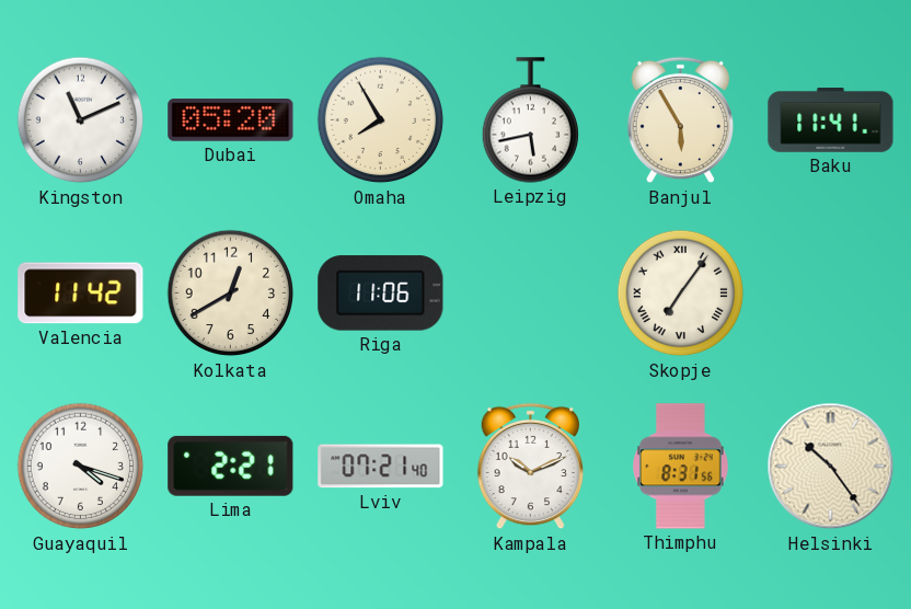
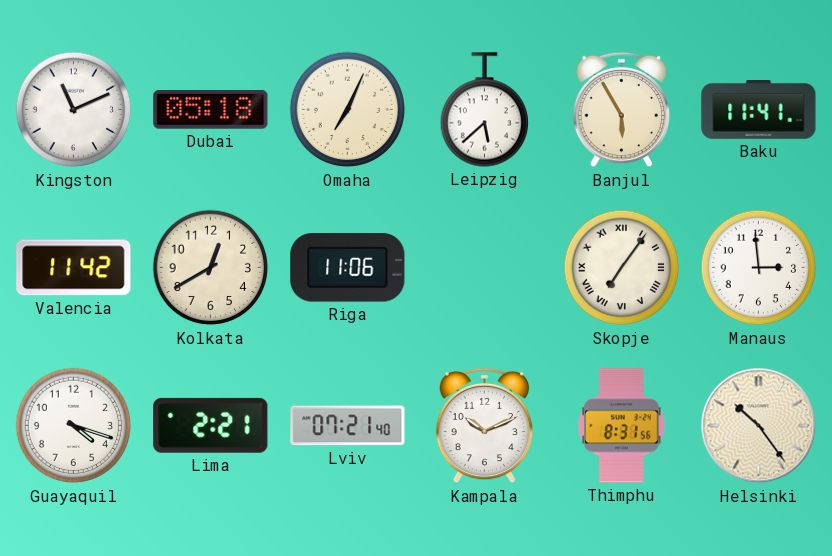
Dubai: 05:20 -> 05:18 (211, 110)
Omaha: 7:55 -> 7:04 (348, 110)
Leipzig: 5:43 -> 5:38 (484, 110)
Manaus: none -> 2:59 (759, 268)
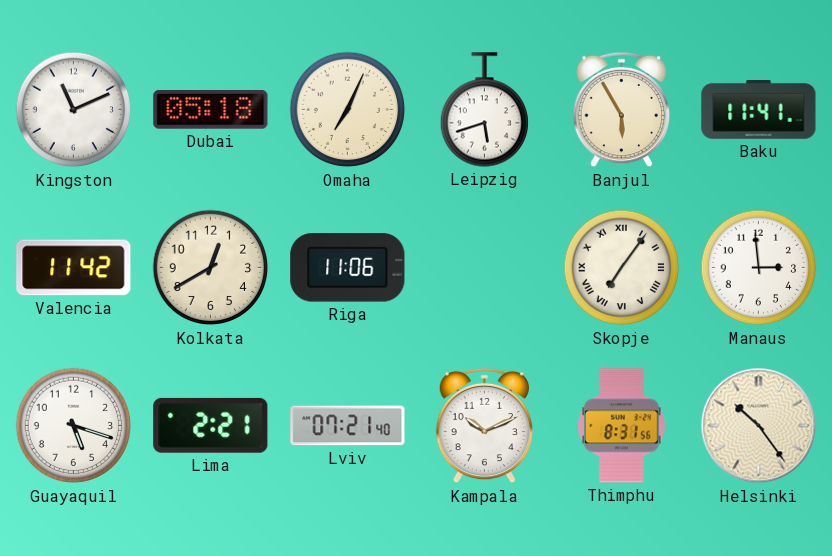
Leipzig: 5:38 -> 5:42 (484, 110)
Guayaquil: 4:18 -> 5:18 (74, 426)
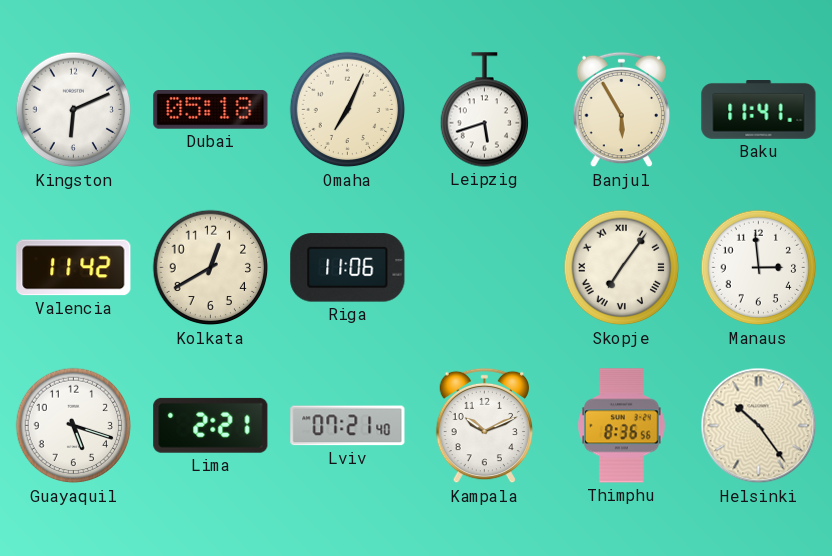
Kingston: 11:11 -> 6:11 (74, 110)
Thimphu: 8:31 -> 8:36 (622, 426)
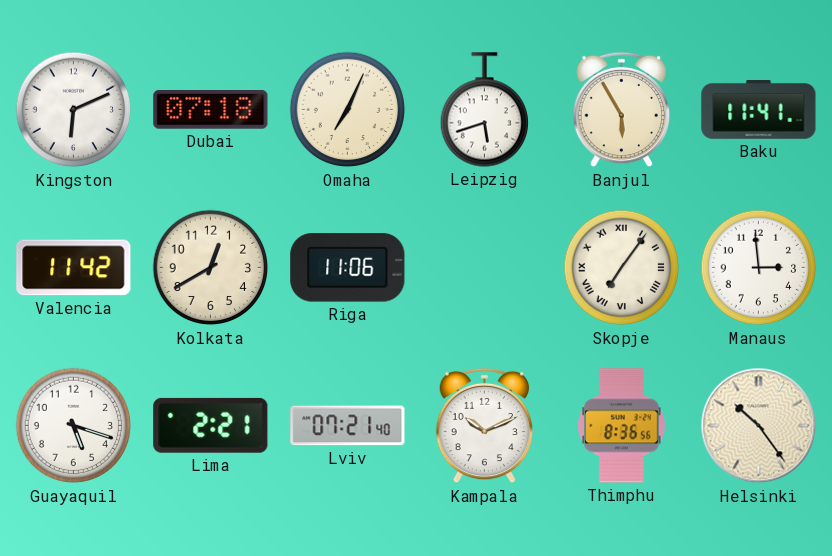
Dubai: 05:18 -> 07:18 (211, 110)
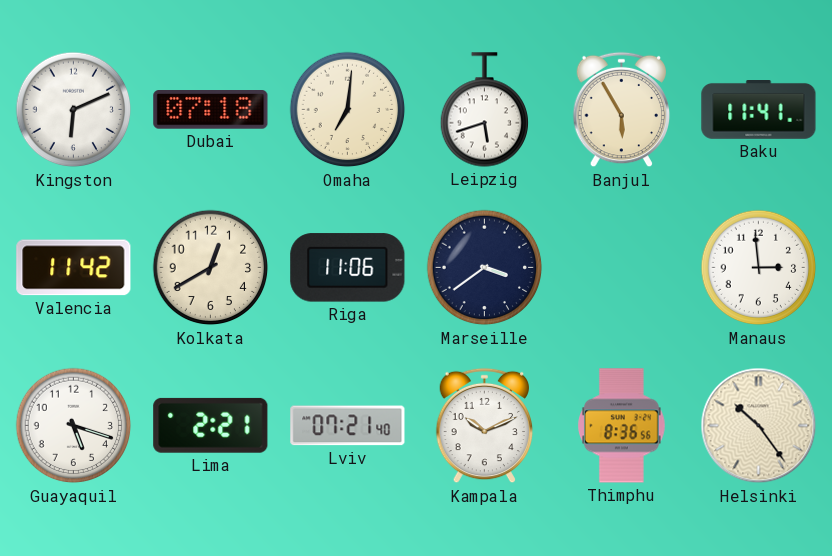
Omaha: 7:04 -> 7:01 (348, 110)
Marseille: none -> 3:39 (485, 268)
Skopje: 7:06 -> none (622, 268)
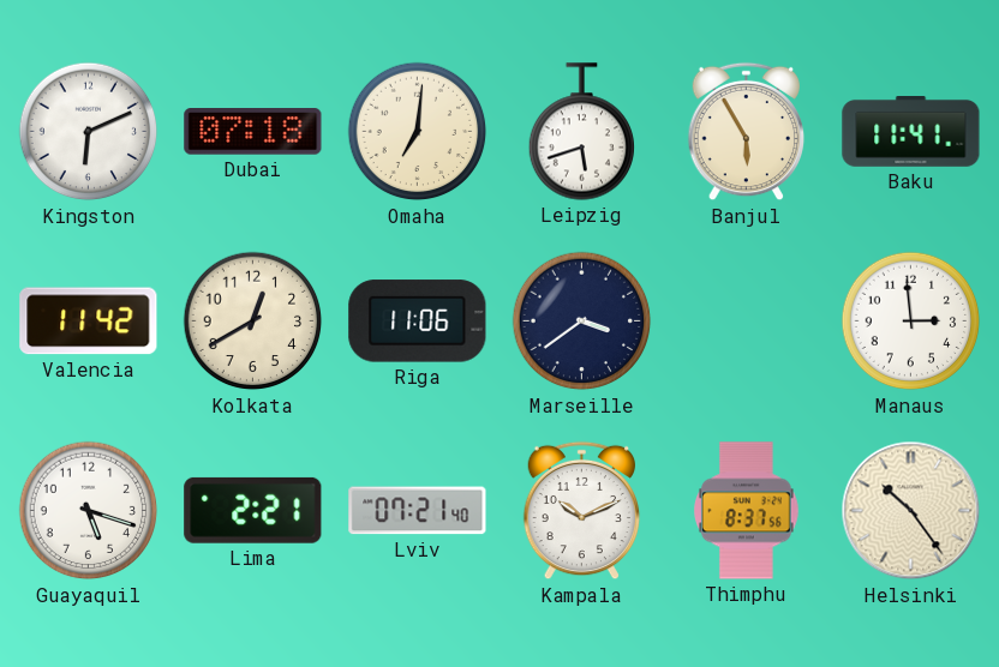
Thimphu: 8:36 -> 8:37 (747, 511)
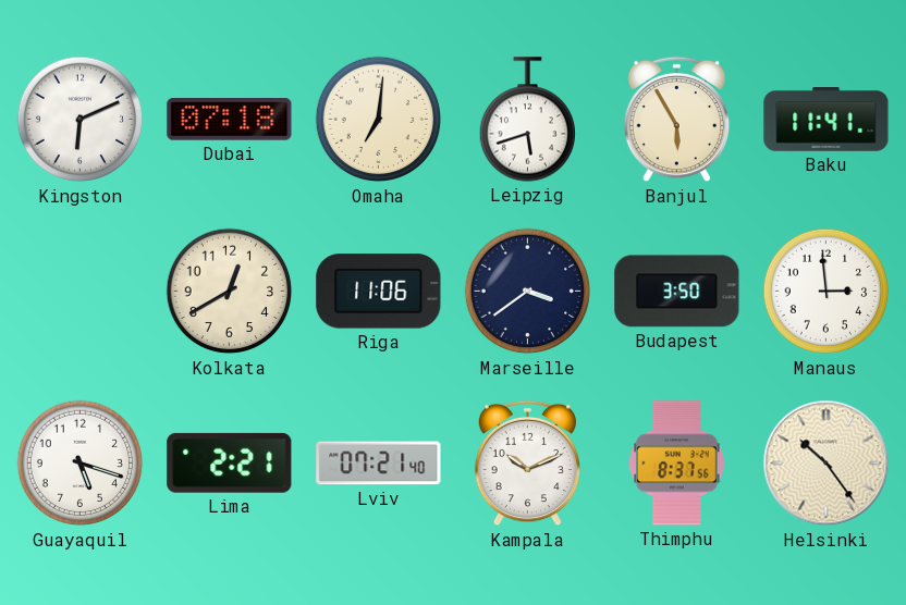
Valencia: 11:42 -> none (89, 322)
Budapest: none -> 3:50 (677, 292)
